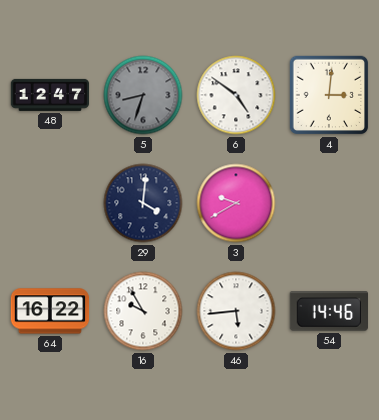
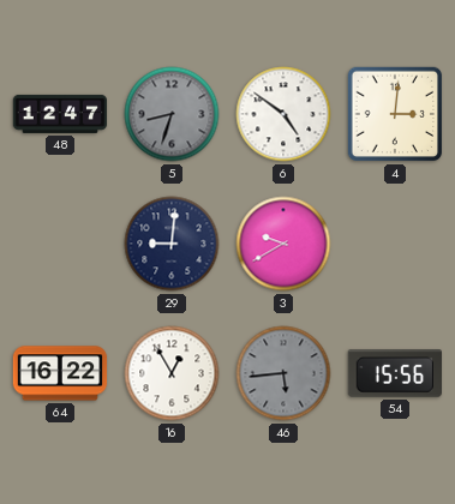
29: 4:01 -> 9:01 (172, 244)
16: 9:55 -> 12:55 (172, 373)
46 dial: white -> grey (283, 373)
54: 14:46 -> 15:56 (394, 373)
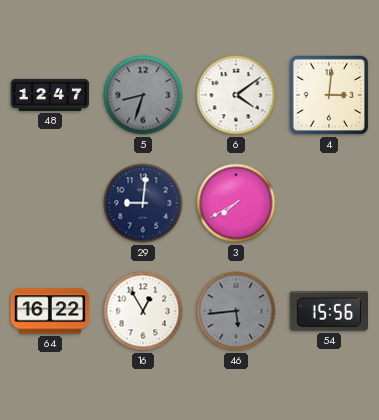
6: 4:51 -> 4:09 (236, 95)
3: 9:40 -> 7:40 (236, 203)
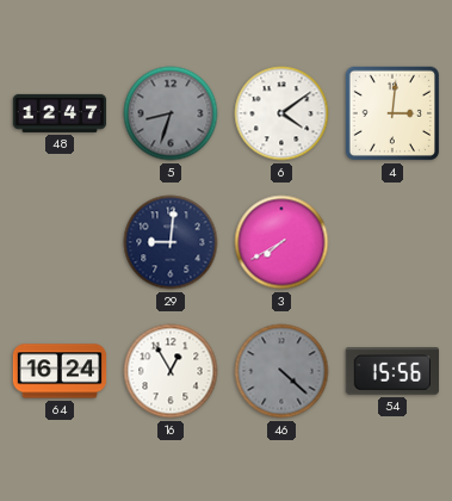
64: 16:22 -> 16:24 (60, 371)
46: 5:44 -> 4:22 (281, 371)
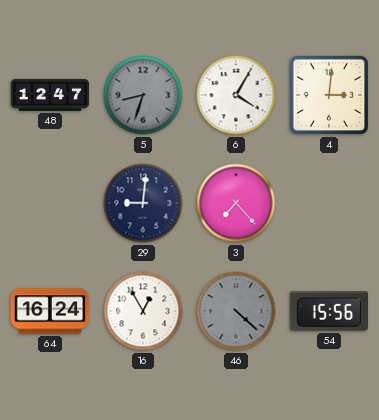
6: 4:09 -> 4:05 (236, 95)
3: 7:40 -> 7:23 (236, 203)
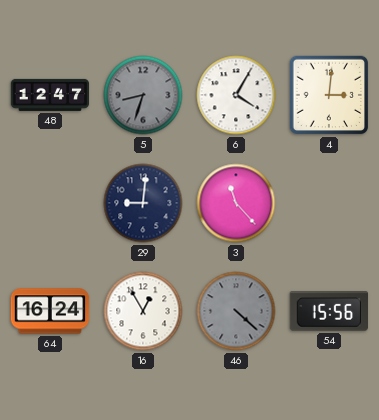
3: 7:23 -> 11:23 (236, 203)
